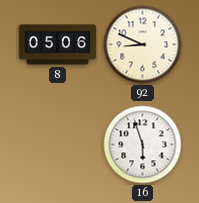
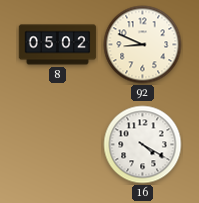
8: 05:06 -> 05:02 (58, 45)
16: 5:57 -> 4:20 (143, 145)
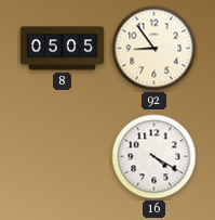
8: 05:02 -> 05:05 (63, 49)
92: 8:49 -> 8:54 (154, 49)
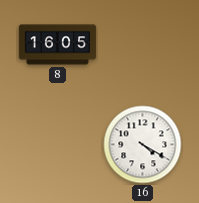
8: 05:05 -> 16:05 (58, 45)
92: 8:54 -> none (154, 49)
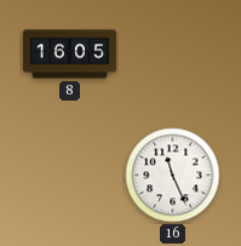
16: 4:20 -> 11:26 (173, 176)
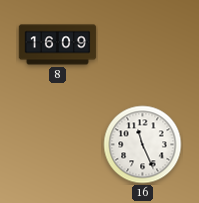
8: 16:05 -> 16:09 (58, 45)
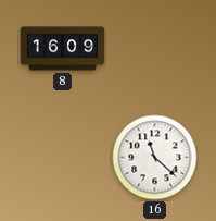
16: 11:26 -> 11:22 (155, 158)
